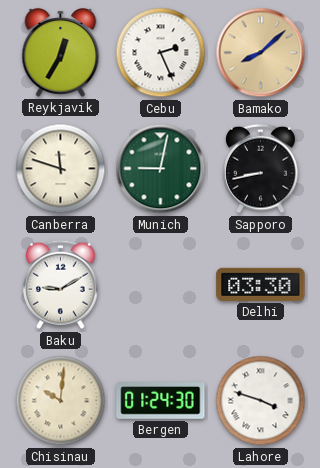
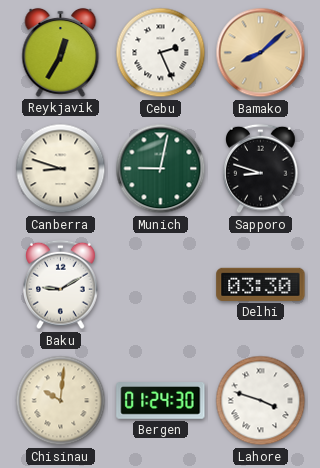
Canberra: 11:48 -> 8:48 (61, 169)
Sapporo: 8:43 -> 8:48 (261, 169)
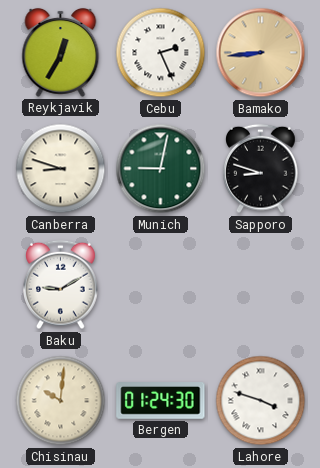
Bamako: 8:08 -> 8:44 (261, 53)
Delhi: 03:30 -> none (261, 284)
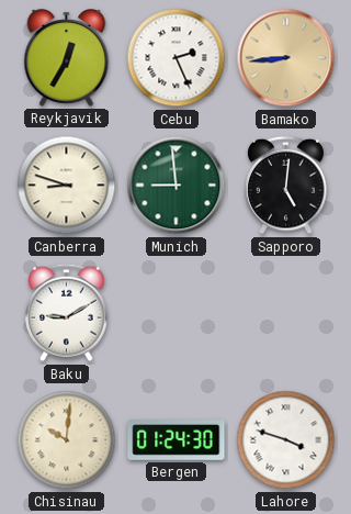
Munich: 9:02 -> 8:59 (177, 186)
Sapporo: 8:48 -> 5:01 (286, 186)
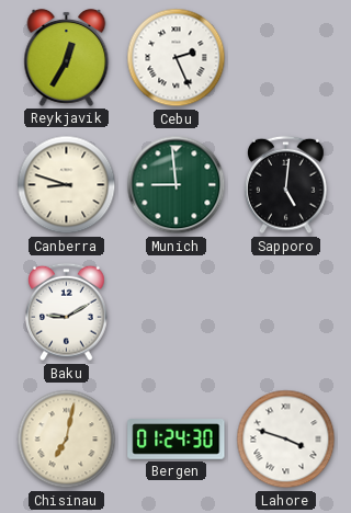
Bamako: 8:44 -> none (286, 58)
Chisinau: 10:01 -> 7:02 (67, 440)
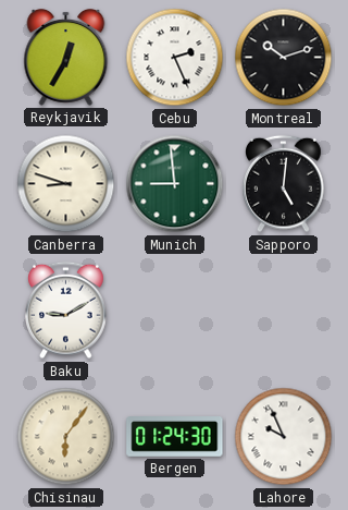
Montreal: none -> 10:12 (284, 58)
Chisinau: 7:02 -> 6:06 (66, 437)
Lahore: 3:48 -> 9:56 (284, 437)
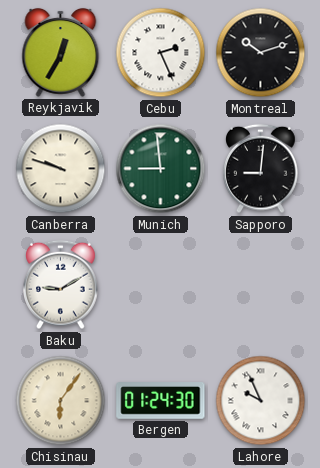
Canberra: 8:48 -> 9:48 (61, 169)
Sapporo: 5:01 -> 9:01 (261, 169)
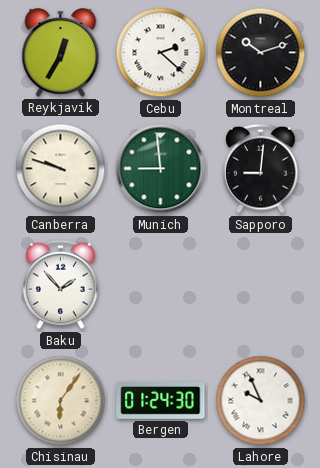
Cebu: 2:26 -> 2:22 (161, 53)
Baku: 9:10 -> 1:53 (61, 285)
